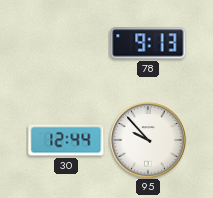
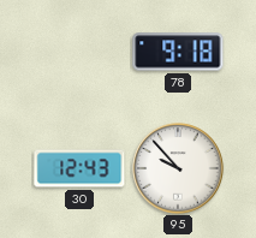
78: 9:13 -> 9:18 (178, 52)
30: 12:44 -> 12:43 (79, 168)
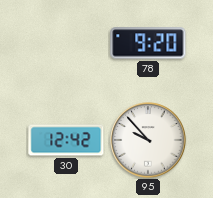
78: 9:18 -> 9:20 (148, 43)
30: 12:43 -> 12:42 (66, 140)
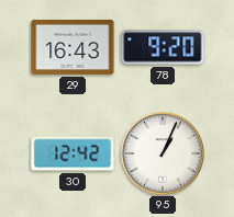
29: none -> 16:43 (73, 47)
95: 9:53 -> 1:04 (163, 153)
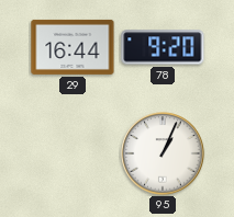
29: 16:43 -> 16:44 (73, 47)
30: 12:42 -> none (73, 153)
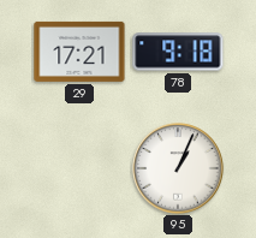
29: 16:44 -> 17:21 (79, 52)
78: 9:20 -> 9:18 (178, 52)
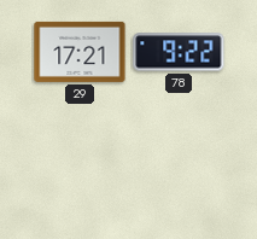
78: 9:18 -> 9:22 (179, 52)
95: 1:04 -> none (178, 168)
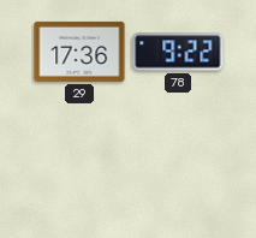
29: 17:21 -> 17:36 (79, 52)
